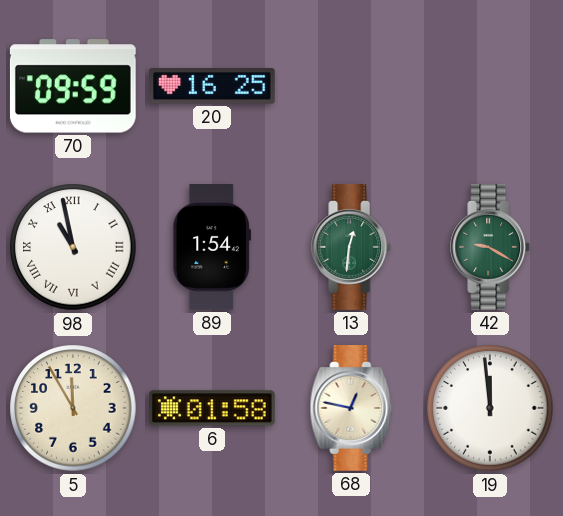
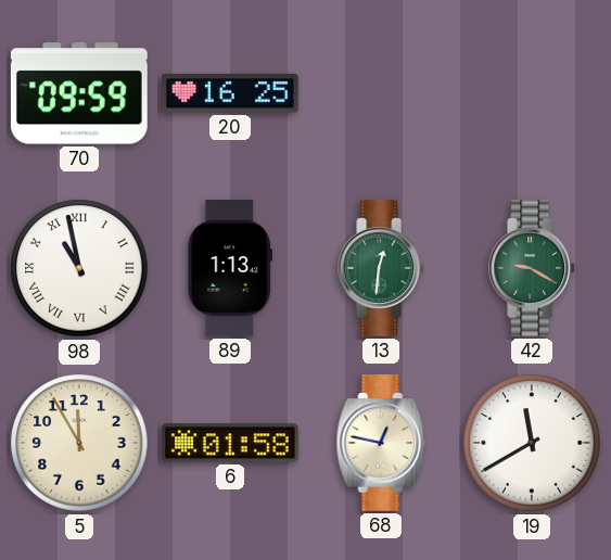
89: 1:54 -> 1:13 (229, 269)
19: 11:59 -> 11:40 (532, 443)
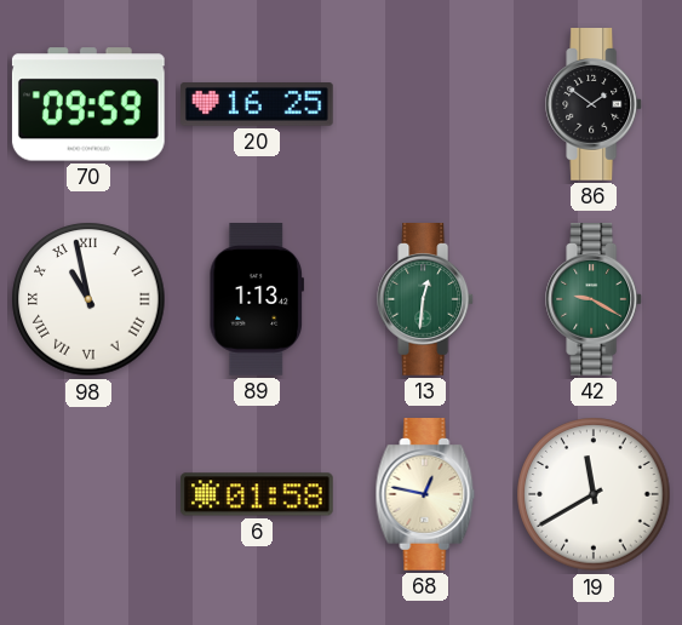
86: none -> 1:51 (595, 105)
5: 11:55 -> none (79, 443)
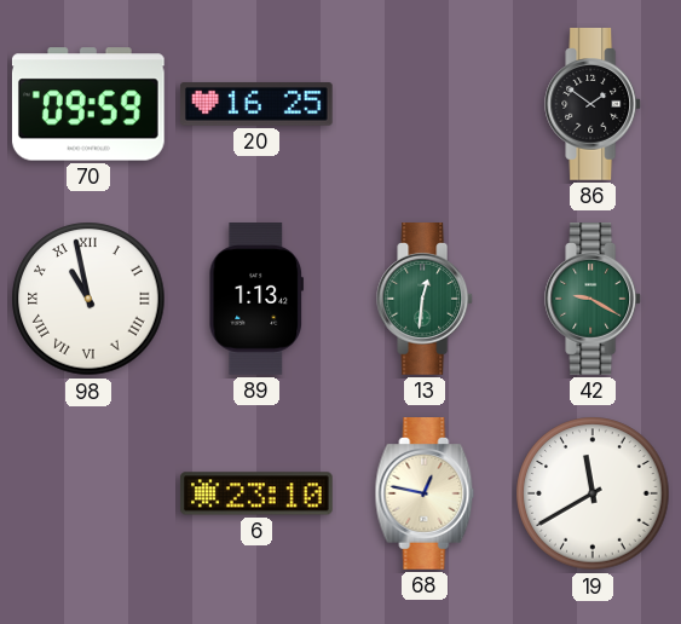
6: 01:58 -> 23:10 (256, 493)
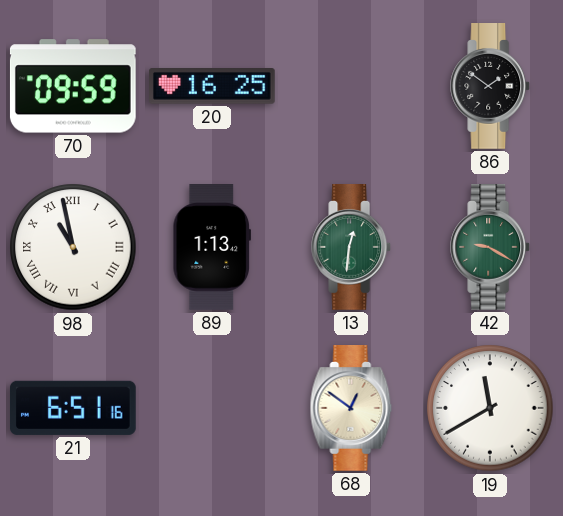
21: none -> 6:51 (73, 408)
6: 23:10 -> none (256, 493)
68: 12:47 -> 12:51 (351, 409)
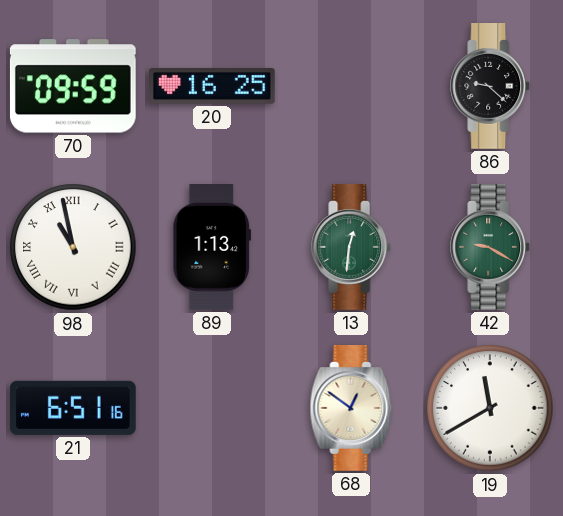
86: 1:51 -> 9:22 (491, 87)
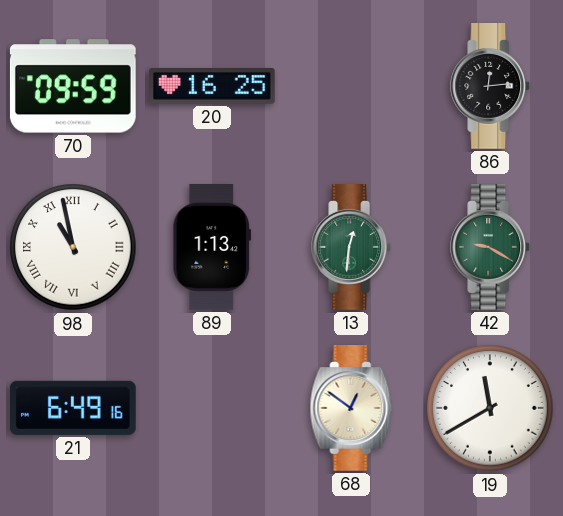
86: 9:22 -> 12:14 (491, 87)
21: 6:51 -> 6:49 (73, 408)
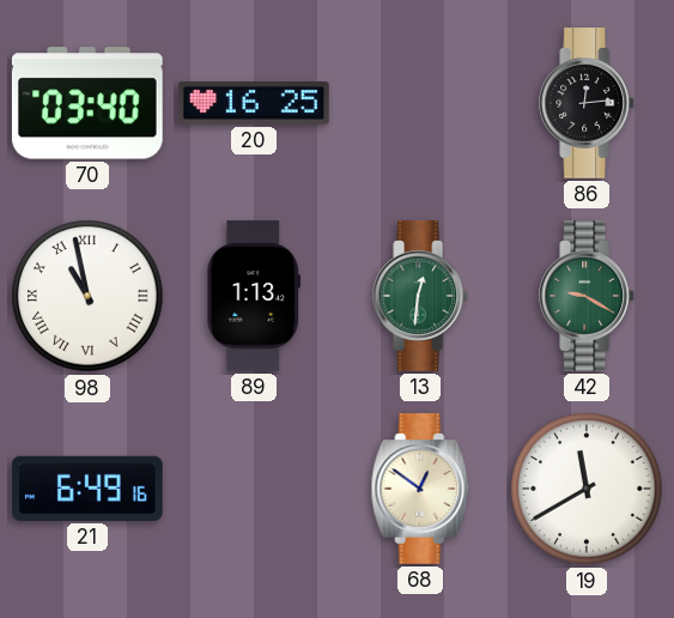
70: 09:59 -> 03:40 (87, 103)
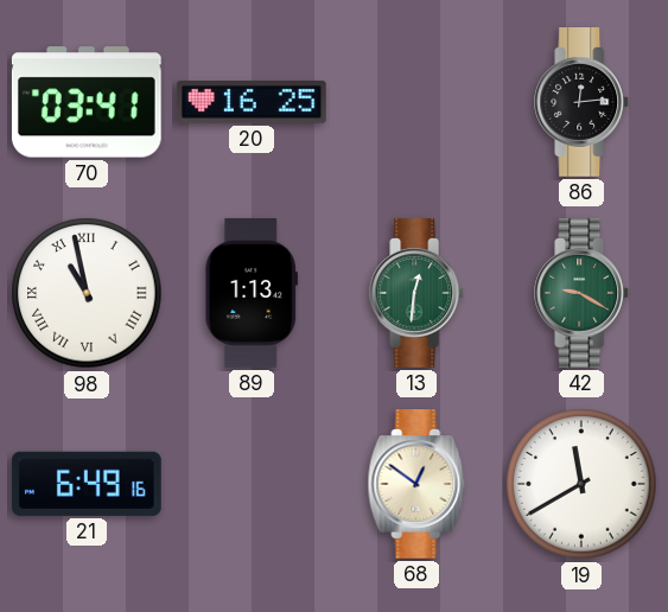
70: 03:40 -> 03:41 (87, 102)
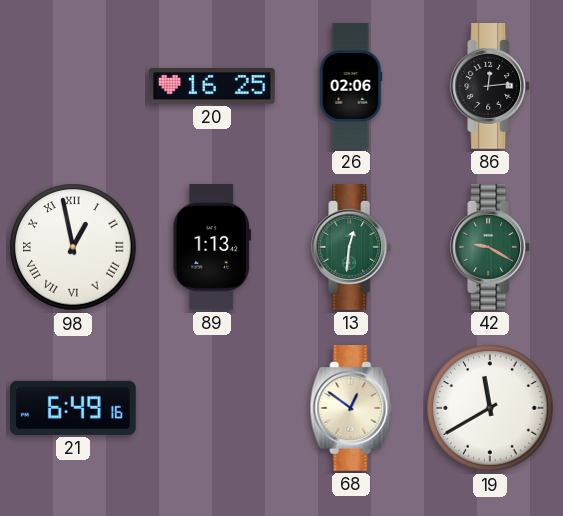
70: 03:41 -> none (87, 102)
26: none -> 02:06 (351, 86)
98: 10:58 -> 12:58 (73, 247)
